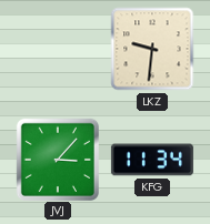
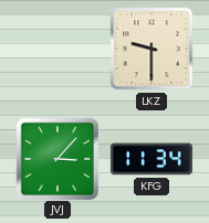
LKZ: 9:31 -> 9:30 (151, 49)
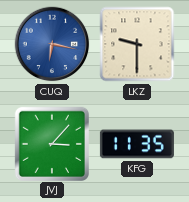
CUQ: none -> 6:17 (52, 44)
KFG: 11:34 -> 11:35 (137, 144)
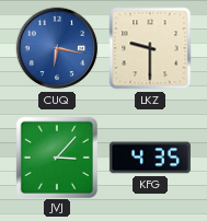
KFG: 11:35 -> 4:35 (150, 158)
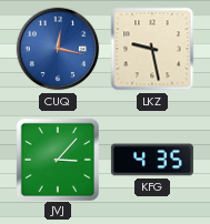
CUQ: 6:17 -> 12:17 (58, 49)
LKZ: 9:30 -> 9:28 (152, 49)
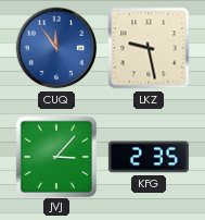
CUQ: 12:17 -> 11:54 (56, 48)
KFG: 4:35 -> 2:35 (149, 157)
